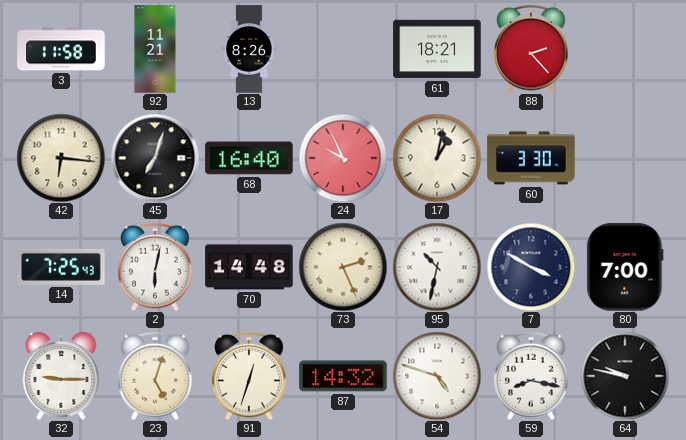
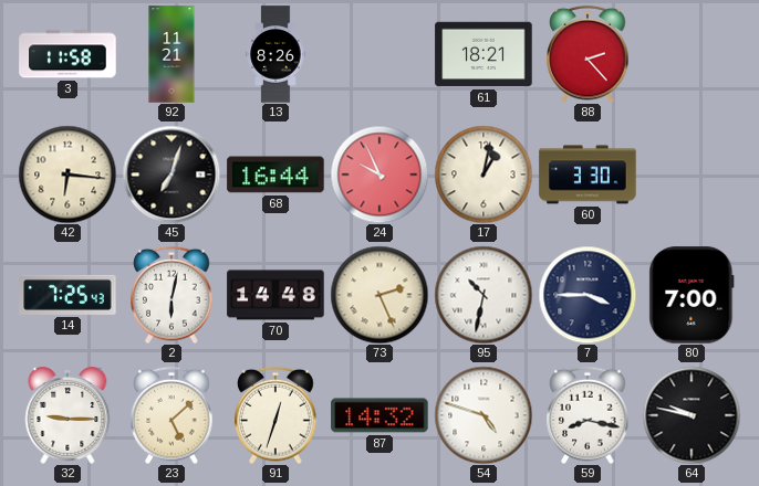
68: 16:40 -> 16:44 (275, 175)
7: 3:50 -> 3:45 (588, 295)
23: 5:03 -> 5:08 (171, 415)
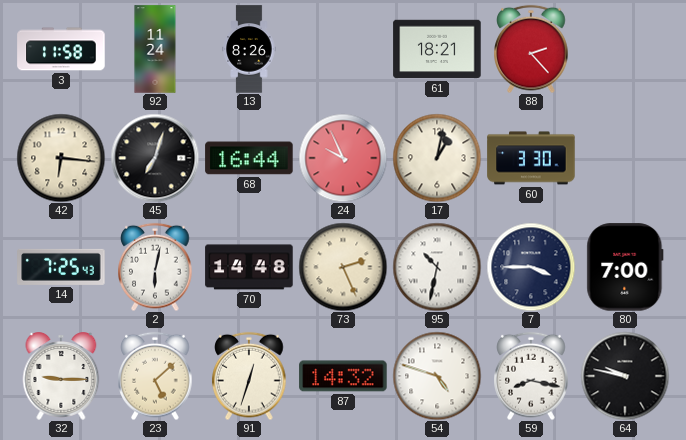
92: 11:21 -> 11:24 (155, 49)
